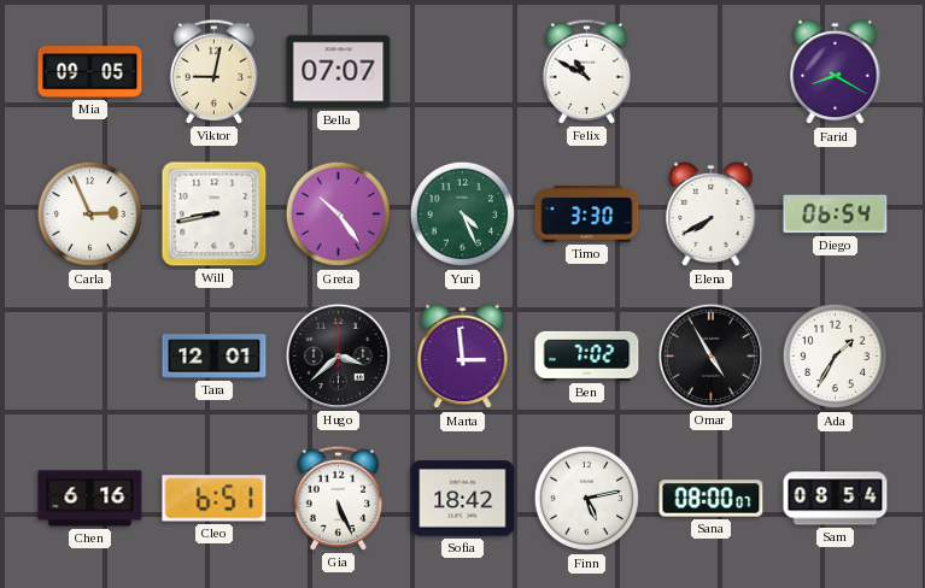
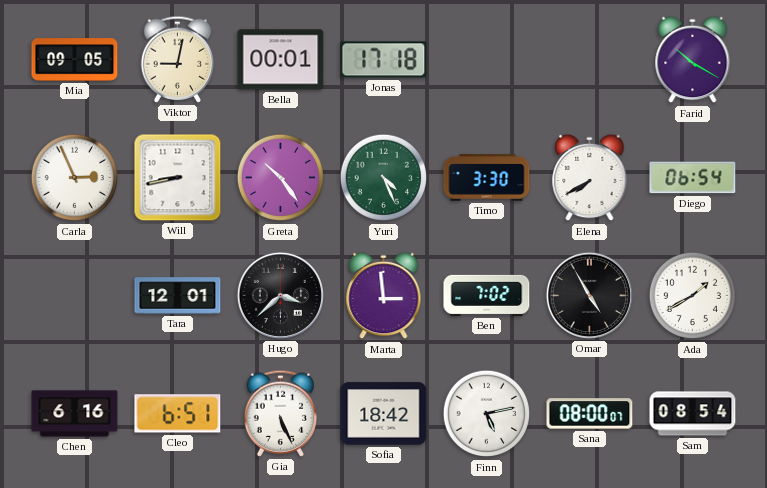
Bella: 07:07 -> 00:01 (281, 60)
Jonas: none -> 17:18 (384, 60)
Felix: 10:50 -> none (587, 71)
Farid: 8:20 -> 10:20 (693, 60)
Ada: 1:35 -> 1:40 (693, 296)
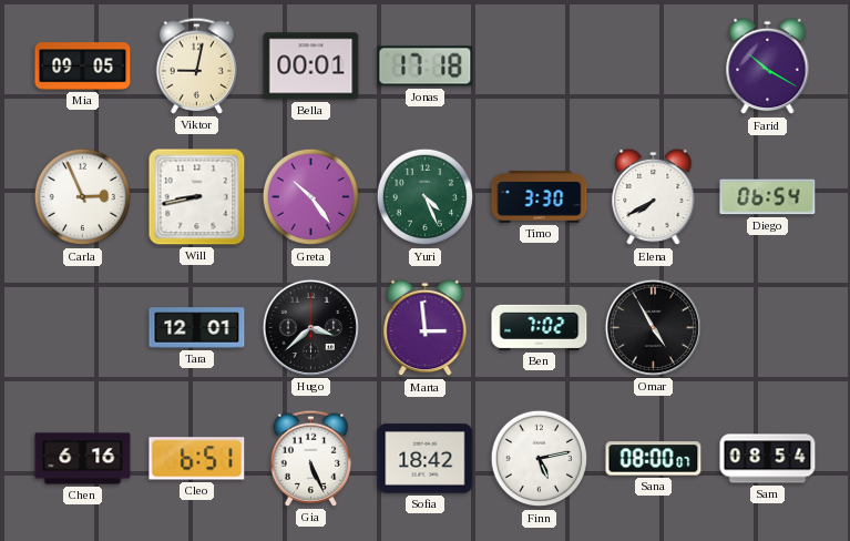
Ada: 1:40 -> none (693, 296)
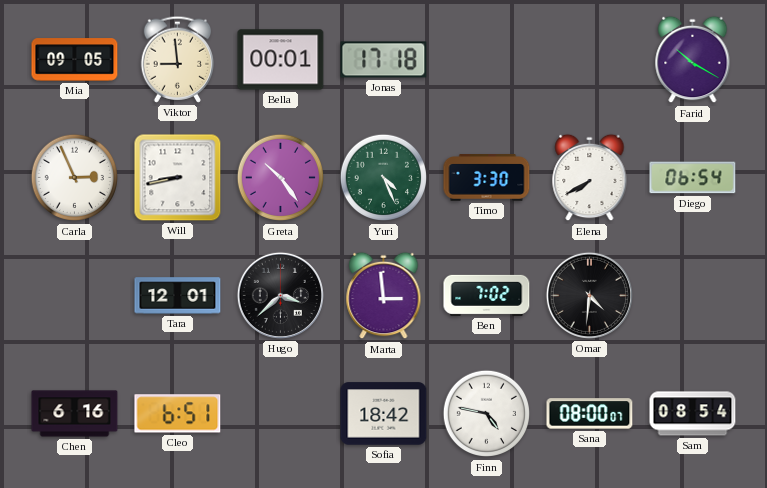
Viktor: 9:02 -> 8:59 (178, 59)
Omar: 4:55 -> 4:31 (589, 295)
Gia: 5:26 -> none (311, 458)
Finn: 5:13 -> 4:47 (487, 414)
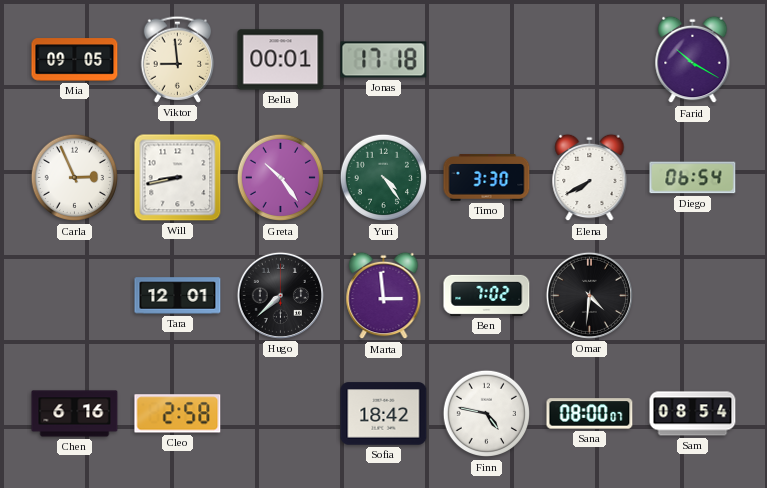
Yuri: 4:26 -> 4:24 (384, 178)
Hugo: 3:38 -> 7:38 (280, 295)
Cleo: 6:51 -> 2:58 (178, 414)
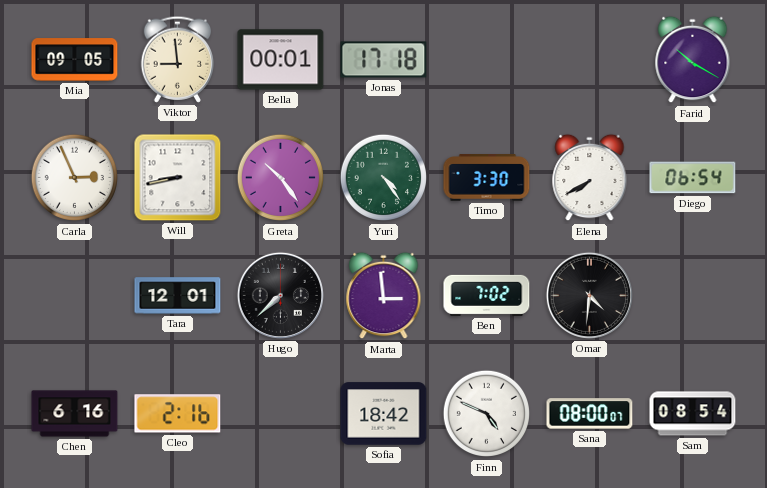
Cleo: 2:58 -> 2:16 (178, 414)
Finn: 4:47 -> 4:49 (487, 414)
